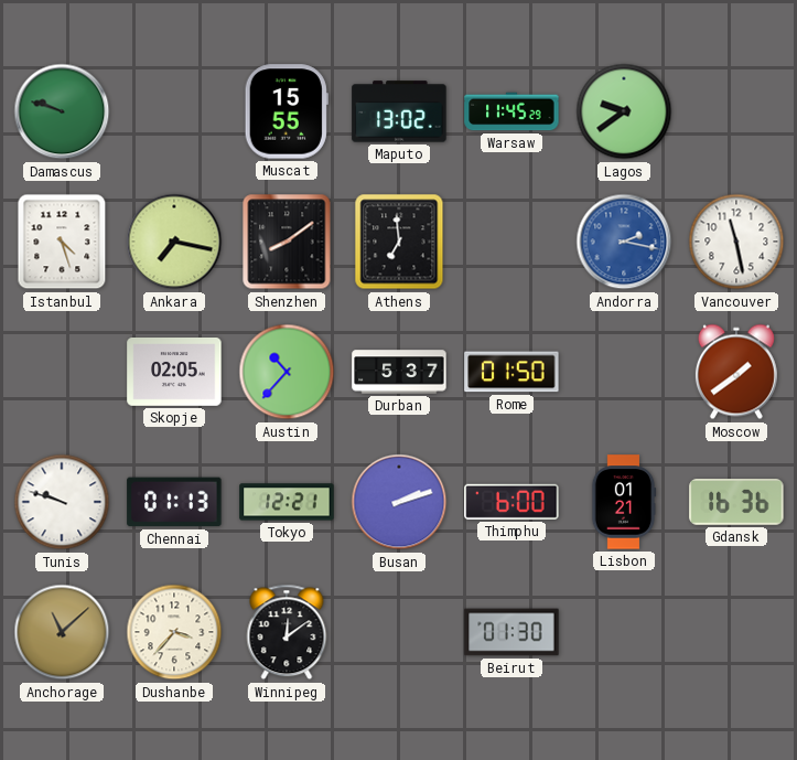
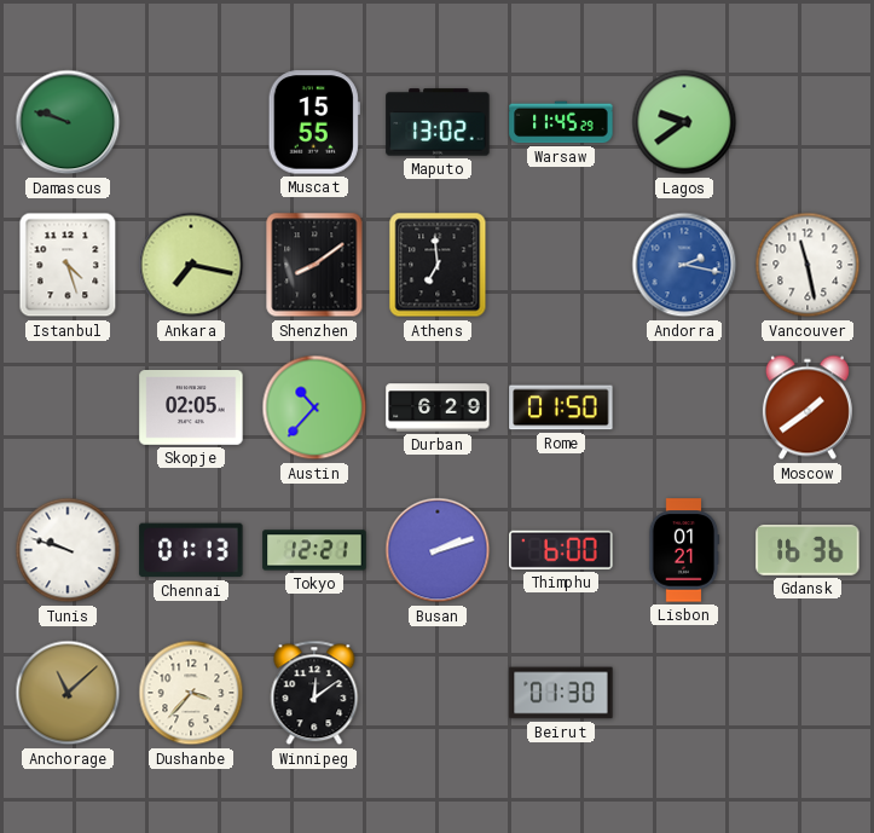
Durban: 5:37 -> 6:29 (438, 407)
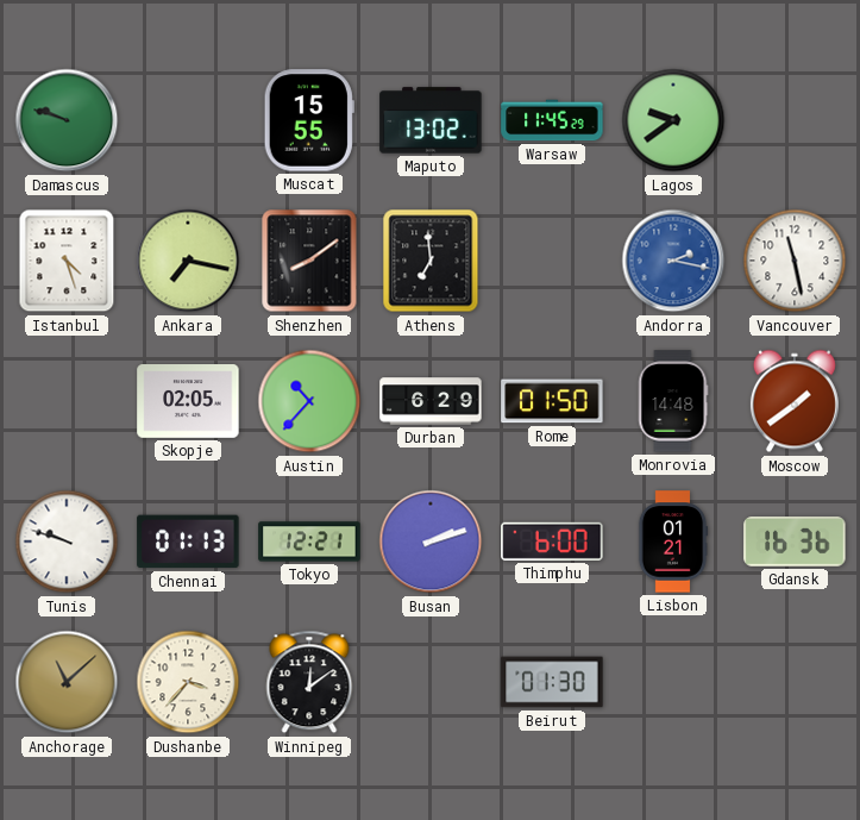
Monrovia: none -> 14:48 (673, 401)
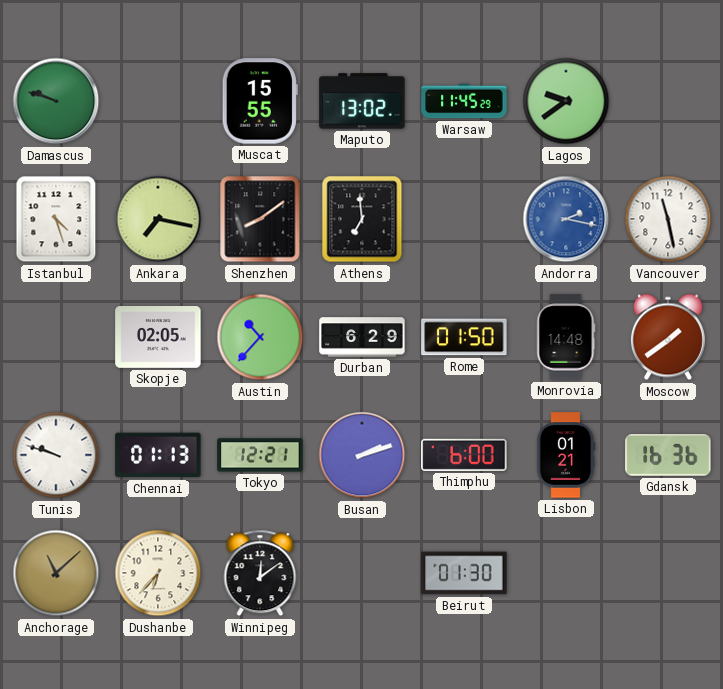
Dushanbe: 3:37 -> 6:37 (158, 573)
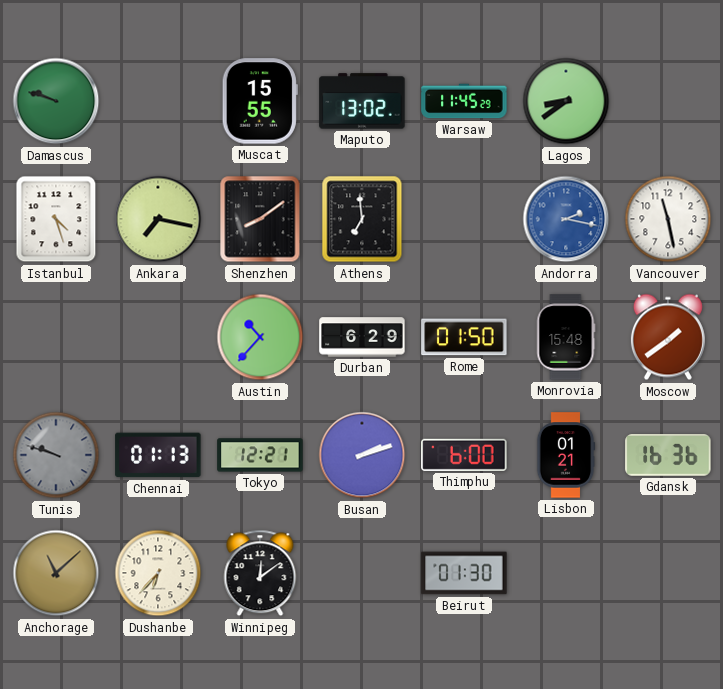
Lagos: 9:39 -> 8:39 (566, 101)
Skopje: 02:05 -> none (158, 338)
Monrovia: 14:48 -> 15:48 (566, 337)
Tunis dial: white -> grey (56, 455)
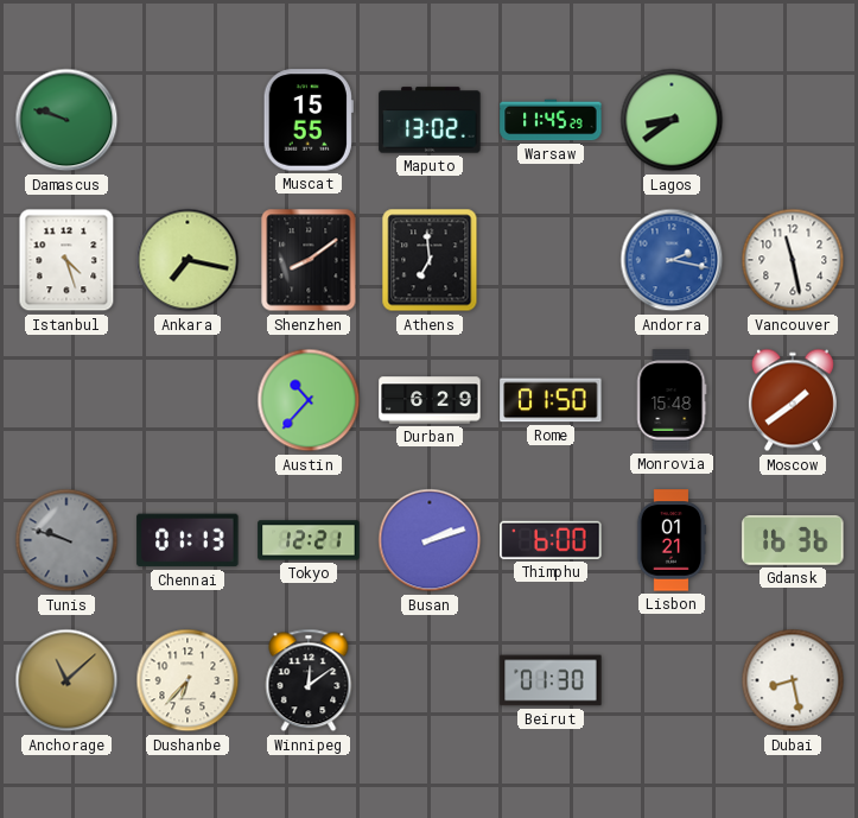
Dubai: none -> 8:28 (793, 680)
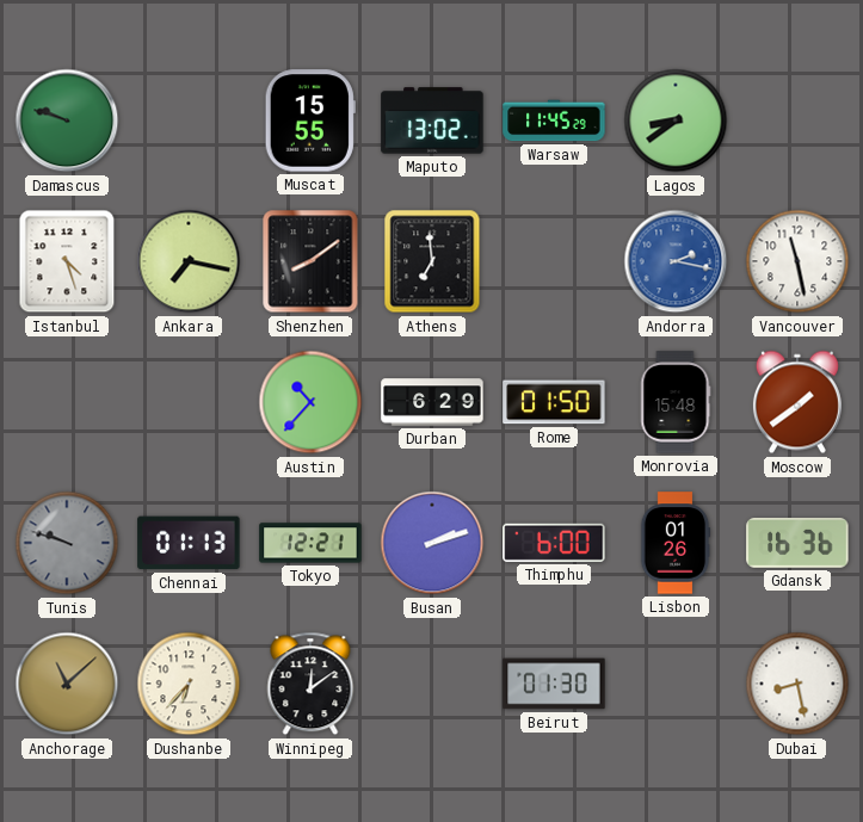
Lisbon: 01:21 -> 01:26 (676, 543)
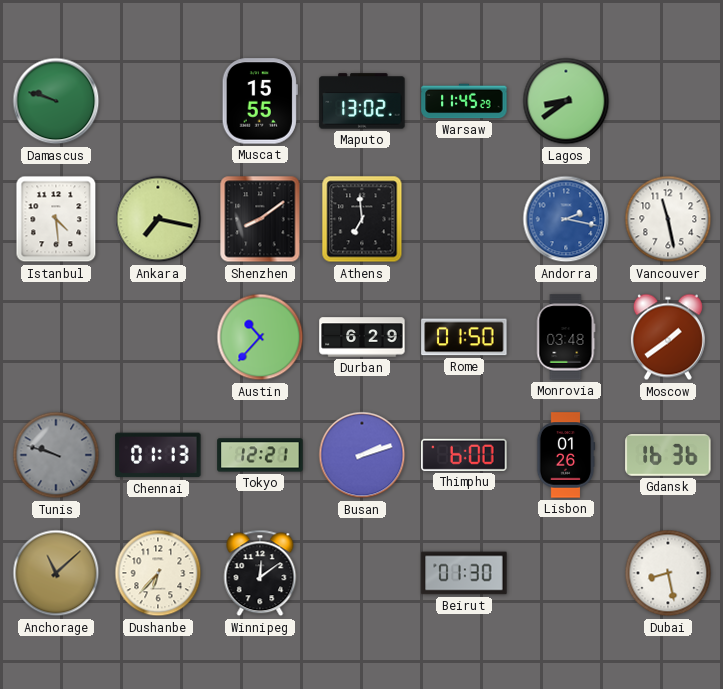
Istanbul: 4:27 -> 4:29 (56, 219)
Monrovia: 15:48 -> 03:48 (566, 337)
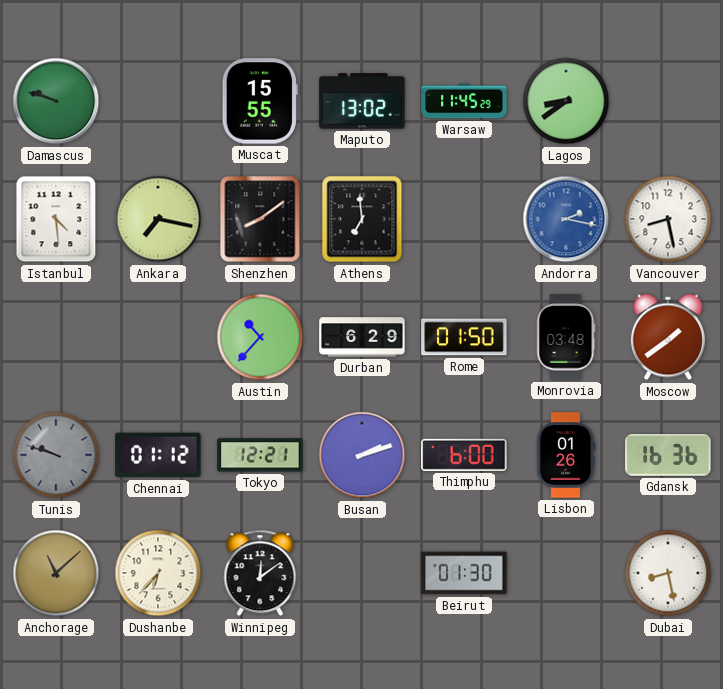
Vancouver: 11:28 -> 8:28 (668, 219)
Chennai: 01:13 -> 01:12 (158, 455)
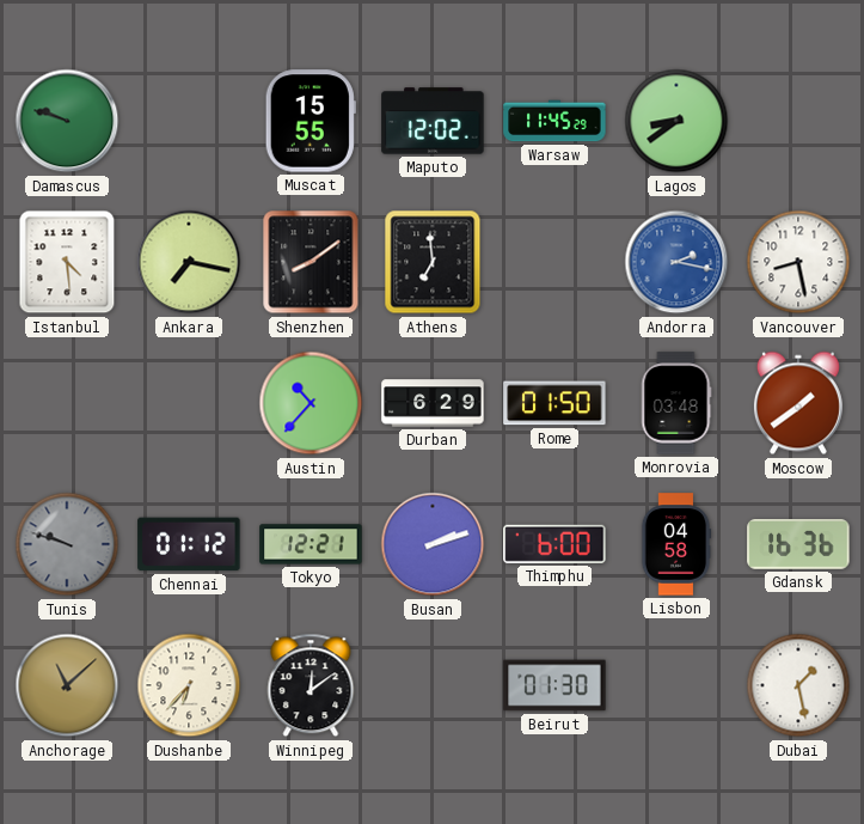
Maputo: 13:02 -> 12:02 (433, 121)
Lisbon: 01:26 -> 04:58 (676, 544)
Dubai: 8:28 -> 1:28 (798, 685)
